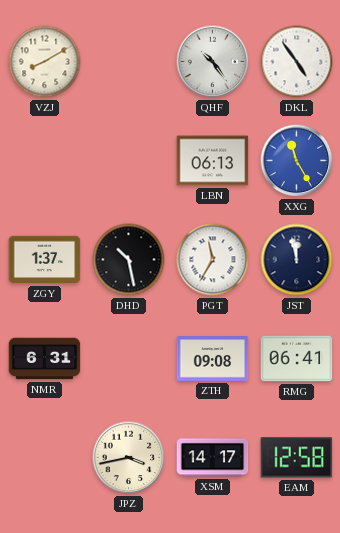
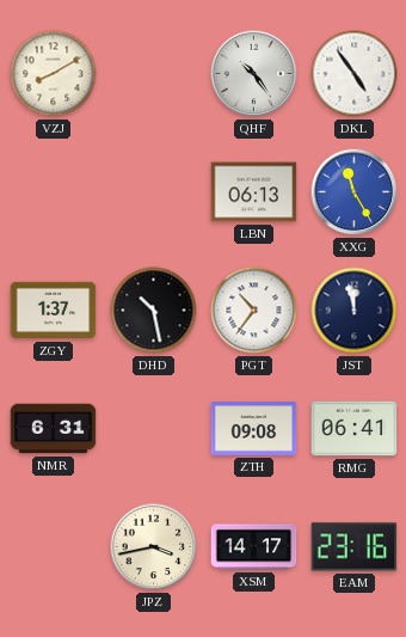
PGT: 11:35 -> 10:36 (254, 311)
EAM: 12:58 -> 23:16 (355, 547)
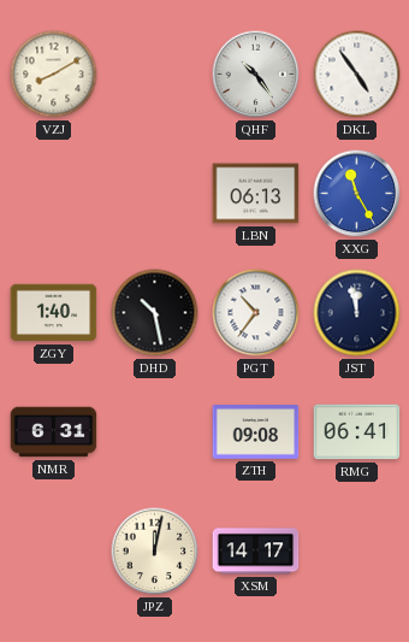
ZGY: 1:37 -> 1:40 (54, 313)
JPZ: 3:43 -> 12:02 (155, 552)
EAM: 23:16 -> none (355, 547)
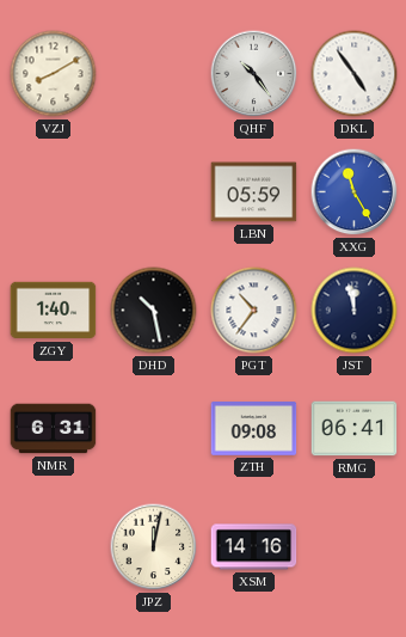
LBN: 06:13 -> 05:59 (254, 192)
XSM: 14:17 -> 14:16 (254, 547)
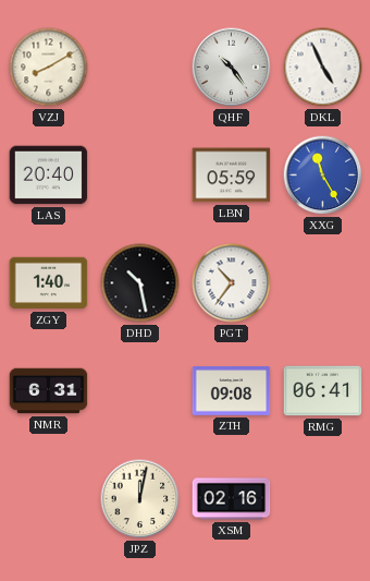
DKL: 4:54 -> 4:56 (323, 68)
LAS: none -> 20:40 (49, 175)
JST: 11:58 -> none (355, 311)
XSM: 14:16 -> 02:16 (232, 499)
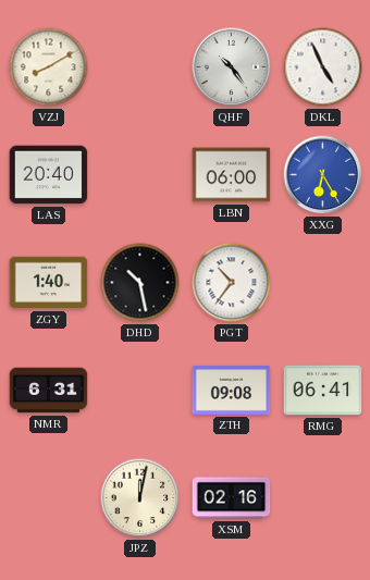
LBN: 05:59 -> 06:00 (232, 175)
XXG: 11:25 -> 6:25 (323, 175)
